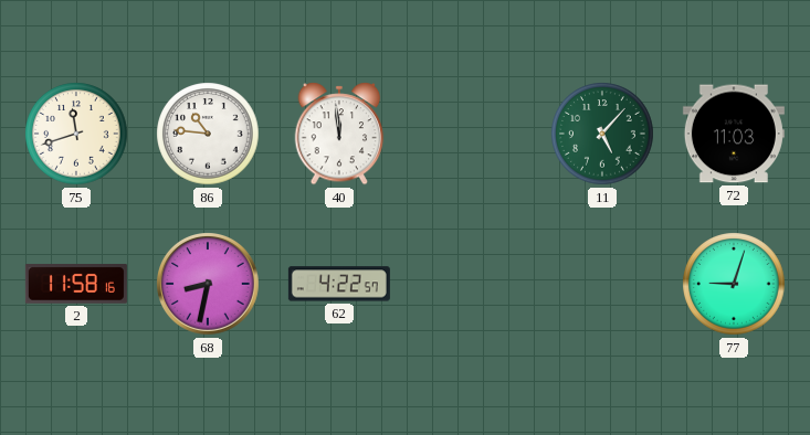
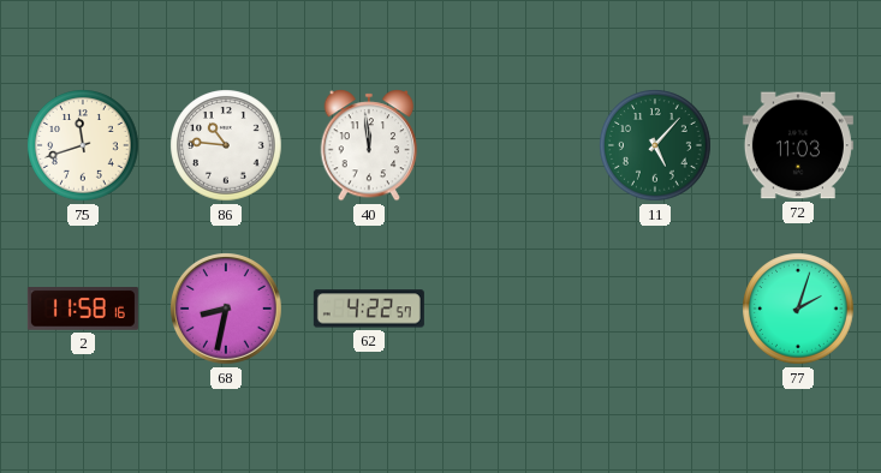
77: 9:03 -> 2:03 (798, 309)
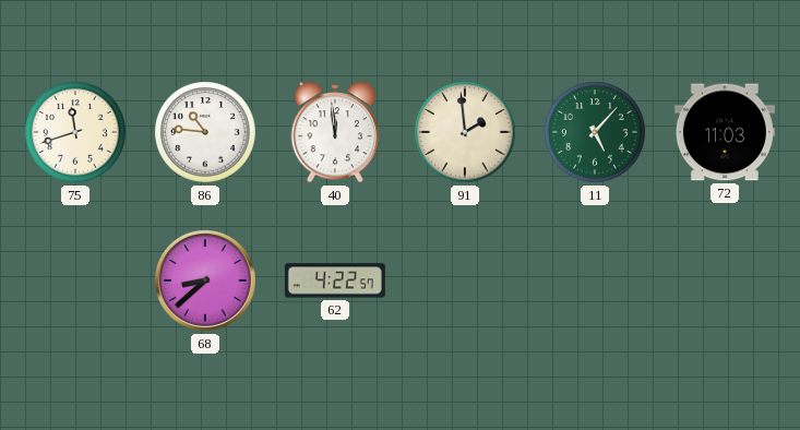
91: none -> 1:59 (465, 132)
2: 11:58 -> none (83, 309)
68: 8:32 -> 8:38 (206, 282)
77: 2:03 -> none (798, 309)
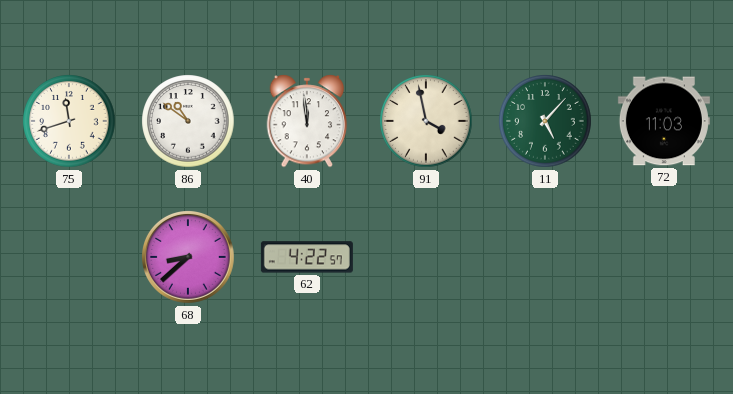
86: 10:46 -> 10:51 (188, 121)
91: 1:59 -> 3:58 (426, 121)
